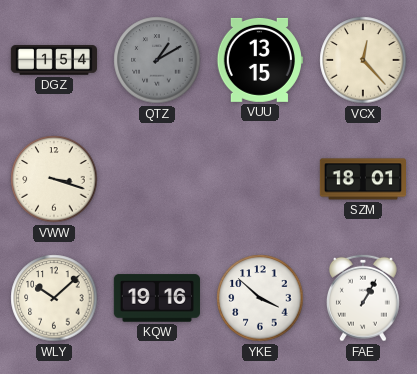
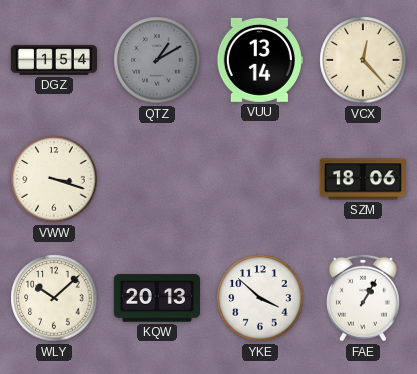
VUU: 13:15 -> 13:14 (260, 60)
SZM: 18:01 -> 18:06 (362, 179)
KQW: 19:16 -> 20:13 (157, 298)
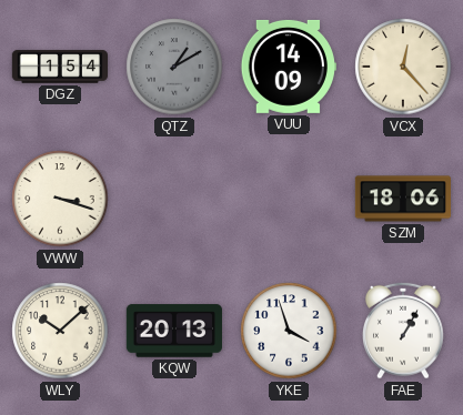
VUU: 13:14 -> 14:09 (289, 67)
YKE: 3:52 -> 3:57 (289, 331)
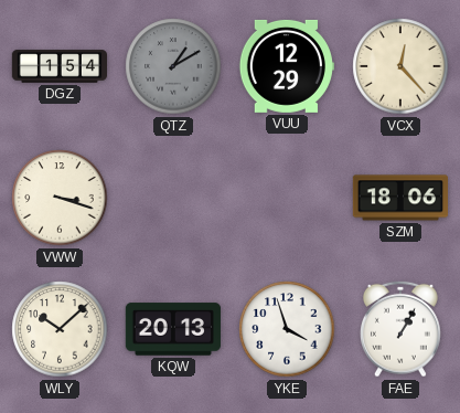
VUU: 14:09 -> 12:29 (287, 66)
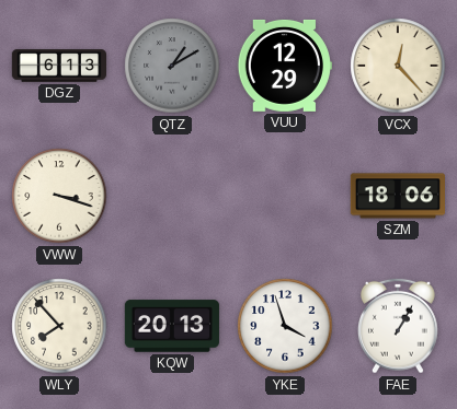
DGZ: 1:54 -> 6:13 (58, 66)
WLY: 10:08 -> 7:53 (59, 326)
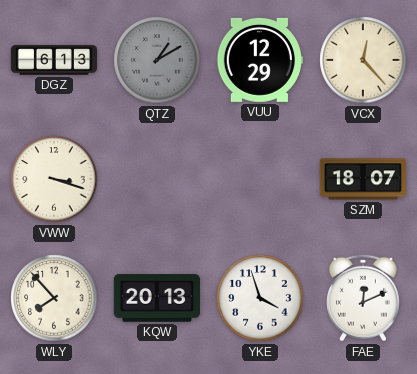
SZM: 18:06 -> 18:07 (362, 179)
FAE: 1:05 -> 12:11 (364, 298)
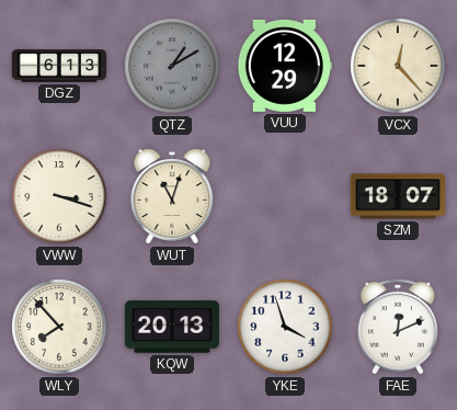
WUT: none -> 11:03 (172, 196)
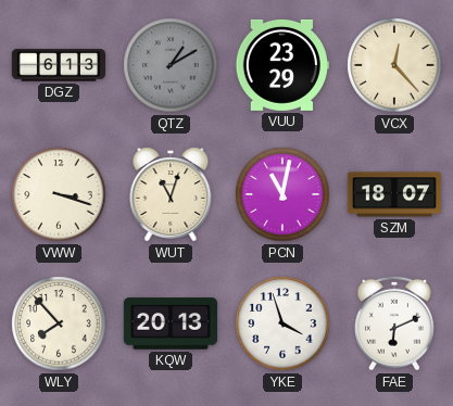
VUU: 12:29 -> 23:29 (282, 65)
PCN: none -> 11:02 (282, 194)
FAE: 12:11 -> 6:11 (395, 323)
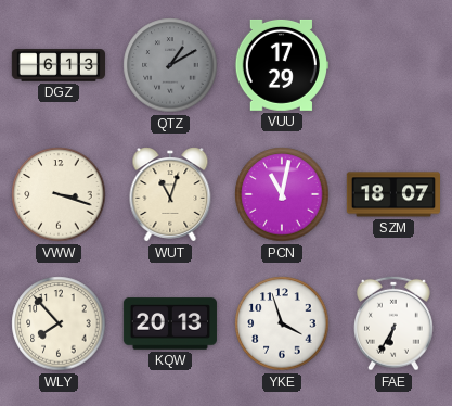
VUU: 23:29 -> 17:29 (282, 65)
VCX: 12:23 -> none (394, 65)
FAE: 6:11 -> 6:35 (395, 323)
